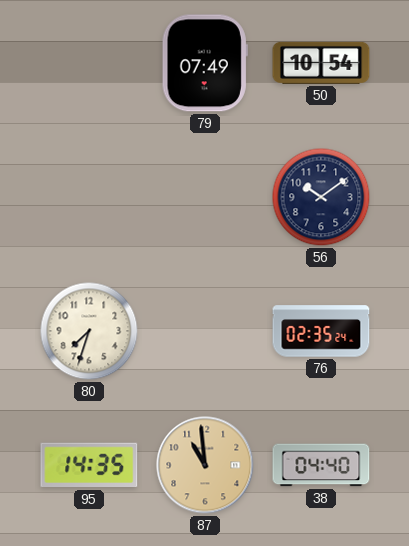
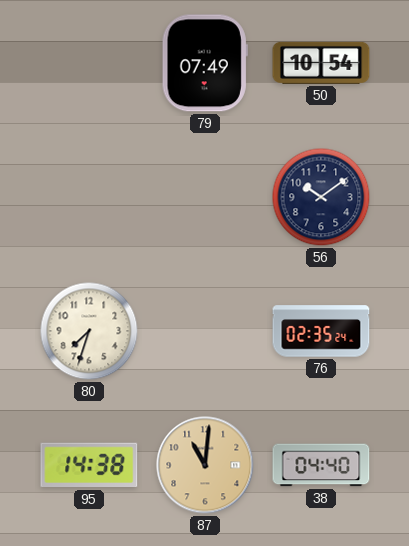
95: 14:35 -> 14:38 (89, 465)
87: 10:59 -> 11:01 (205, 465)
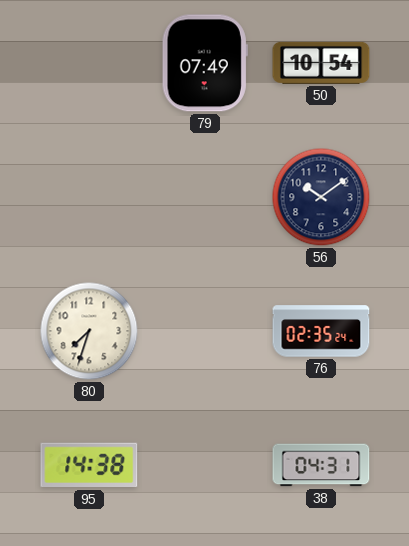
87: 11:01 -> none (205, 465)
38: 04:40 -> 04:31 (321, 465)
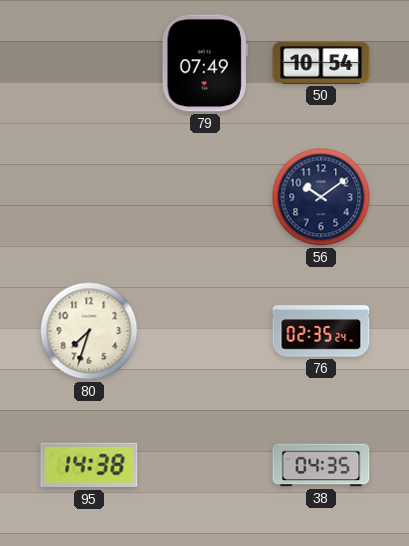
38: 04:31 -> 04:35 (321, 465)
